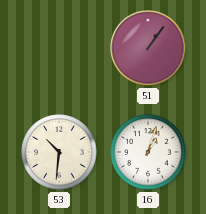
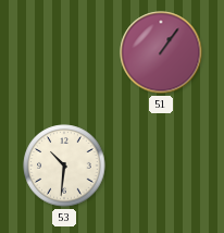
16: 1:03 -> none (148, 152)
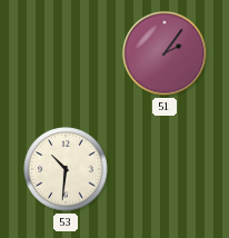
51: 1:06 -> 2:06 (165, 53)
